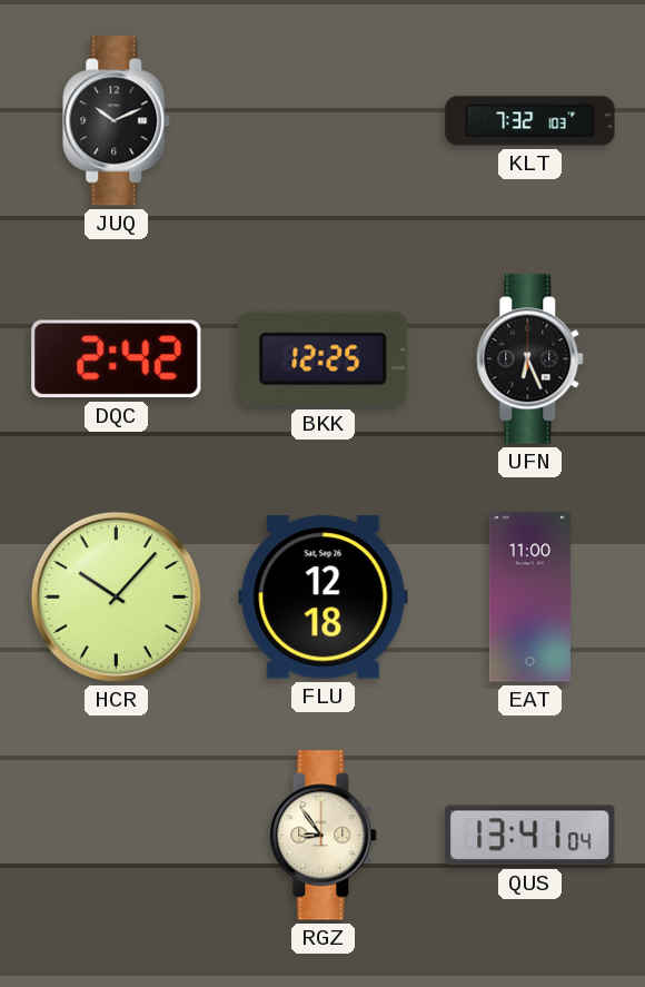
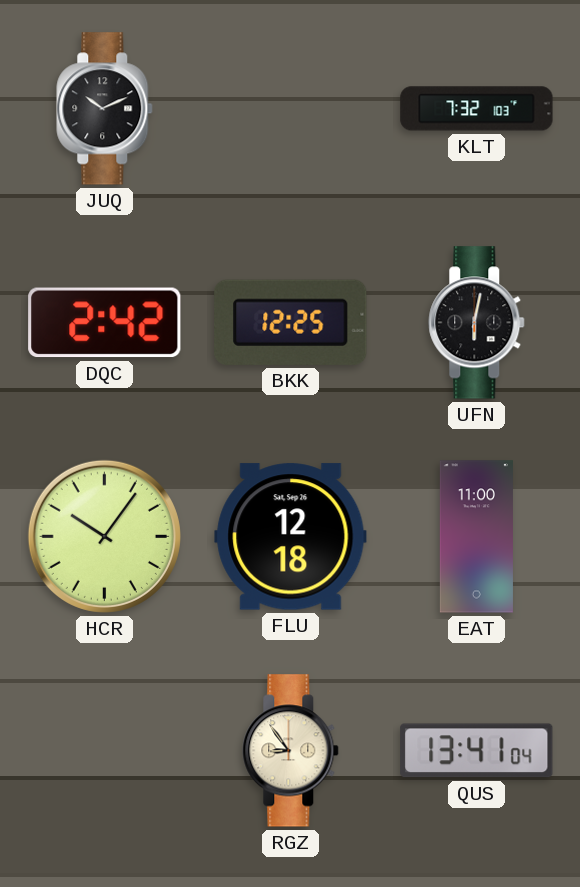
UFN: 6:26 -> 6:02 (477, 323)
HCR: 10:07 -> 10:06 (104, 536)
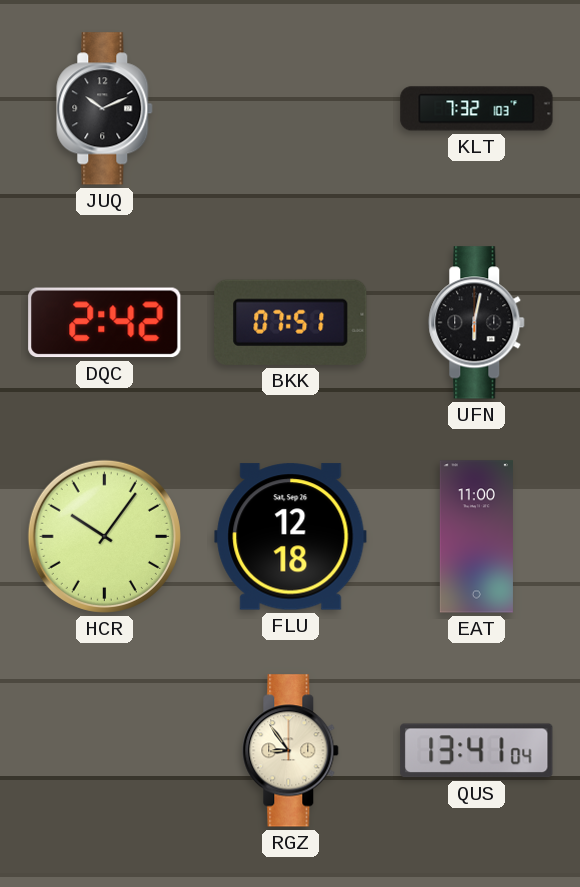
BKK: 12:25 -> 07:51 (291, 322)
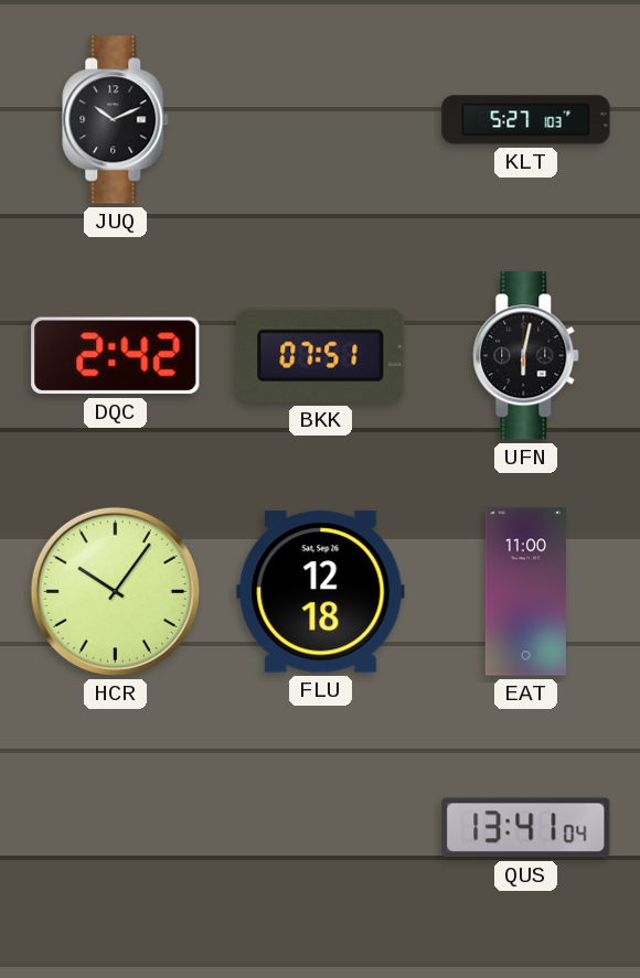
KLT: 7:32 -> 5:27 (526, 120)
RGZ: 8:54 -> none (291, 751)
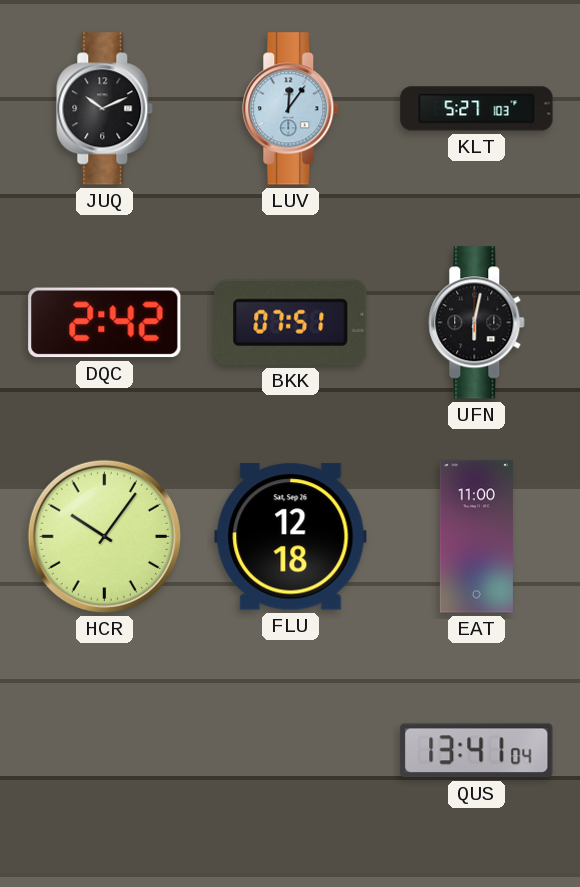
LUV: none -> 12:06 (291, 109)
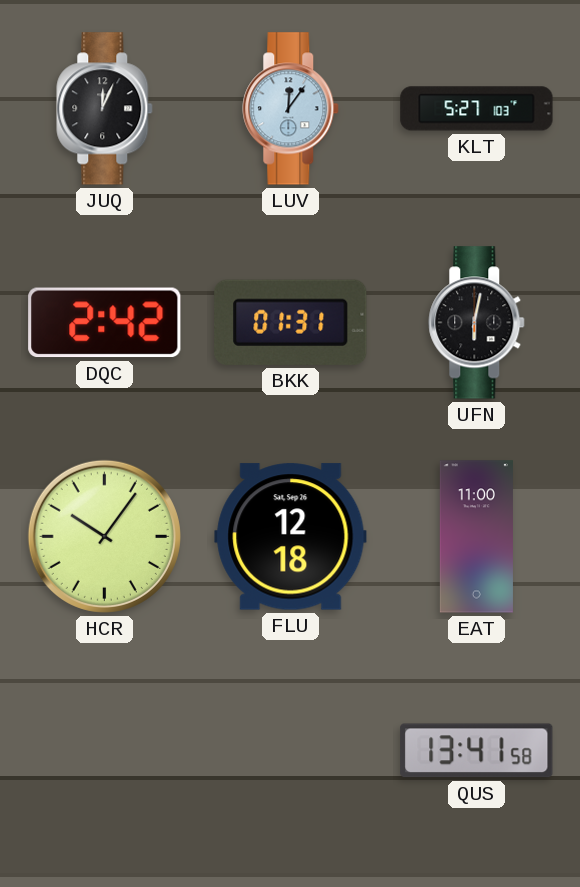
JUQ: 10:11 -> 12:04 (105, 109)
BKK: 07:51 -> 01:31 (291, 322)
QUS: 13:41:04 -> 13:41:58 (477, 751)
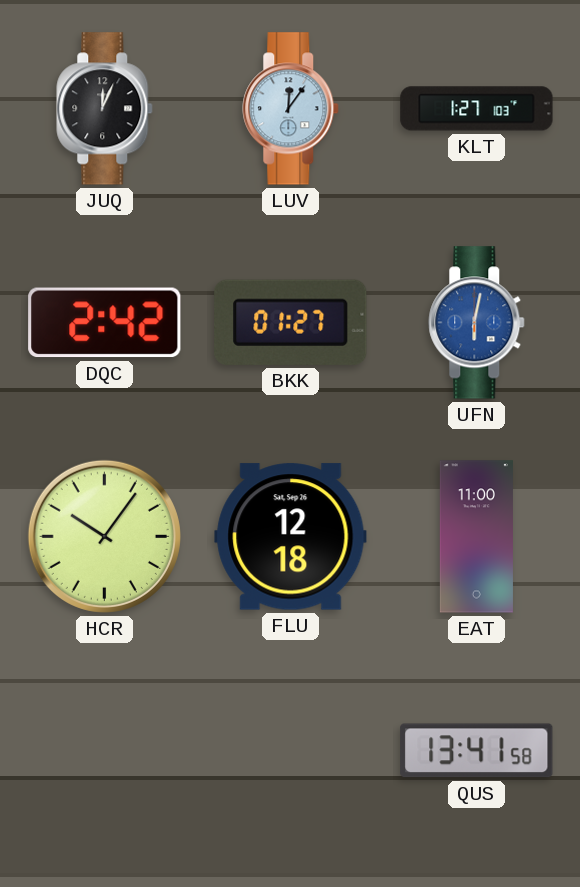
KLT: 5:27 -> 1:27 (477, 109)
BKK: 01:31 -> 01:27 (291, 322)
UFN dial: black -> blue (477, 323)
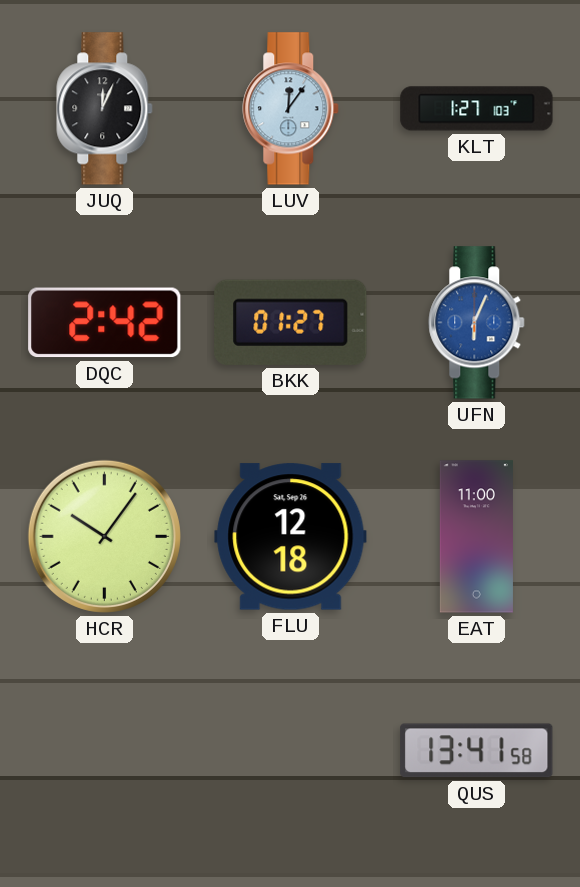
UFN: 6:02 -> 6:04 (477, 323)
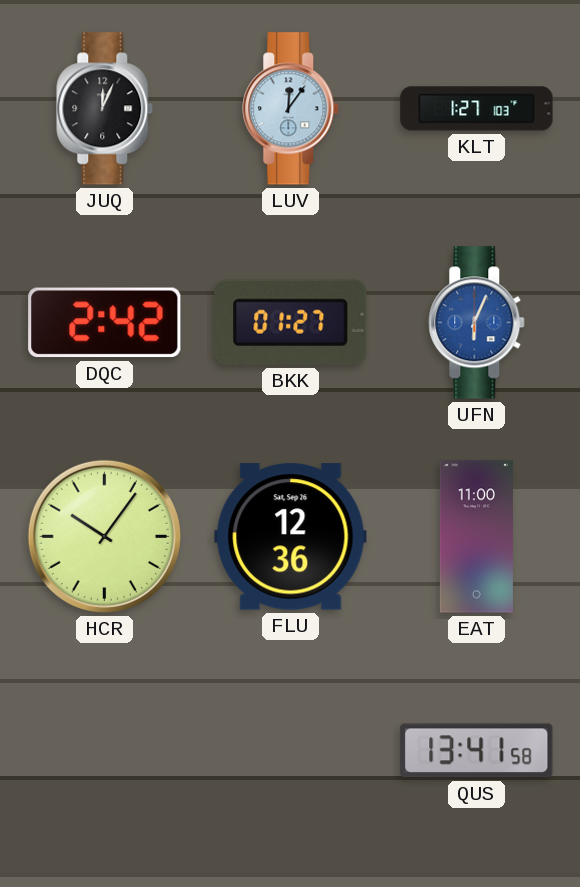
FLU: 12:18 -> 12:36 (291, 537)
